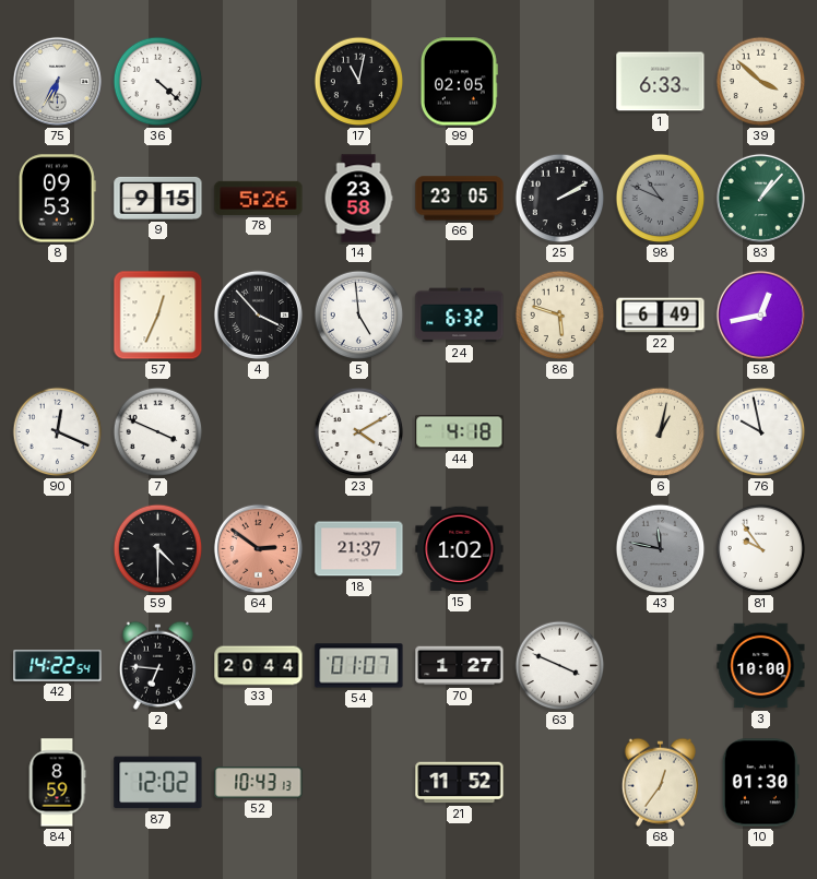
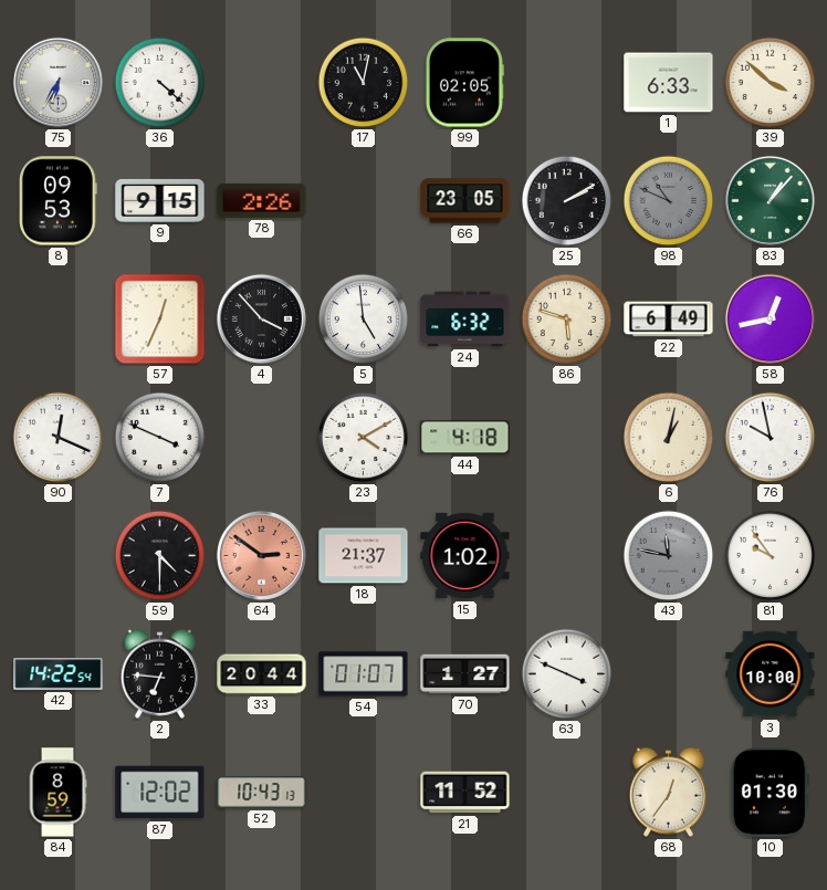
78: 5:26 -> 2:26 (262, 200)
14: 23:58 -> none (358, 199)
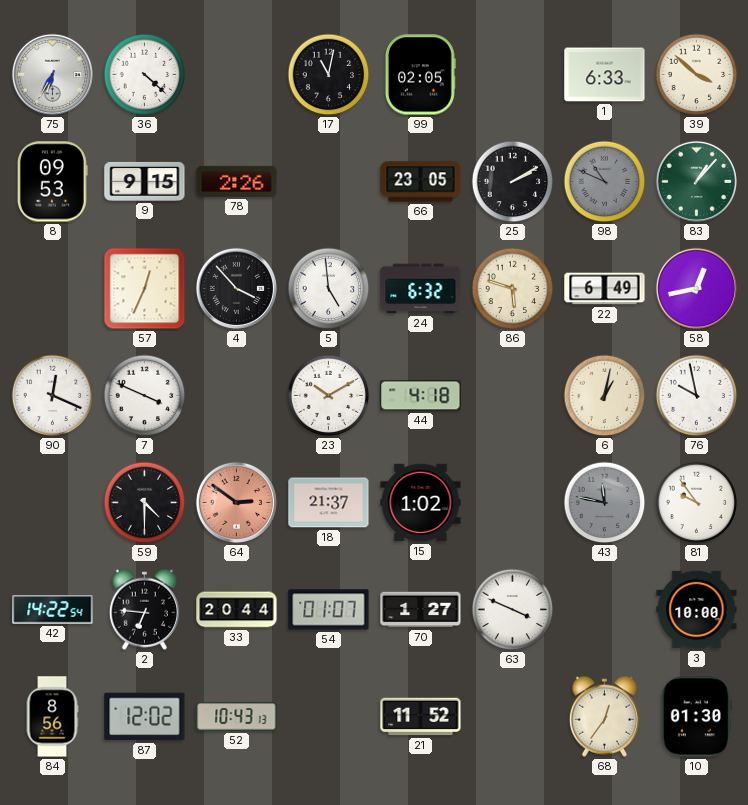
23: 4:10 -> 10:10 (329, 396)
84: 8:59 -> 8:56 (52, 717)
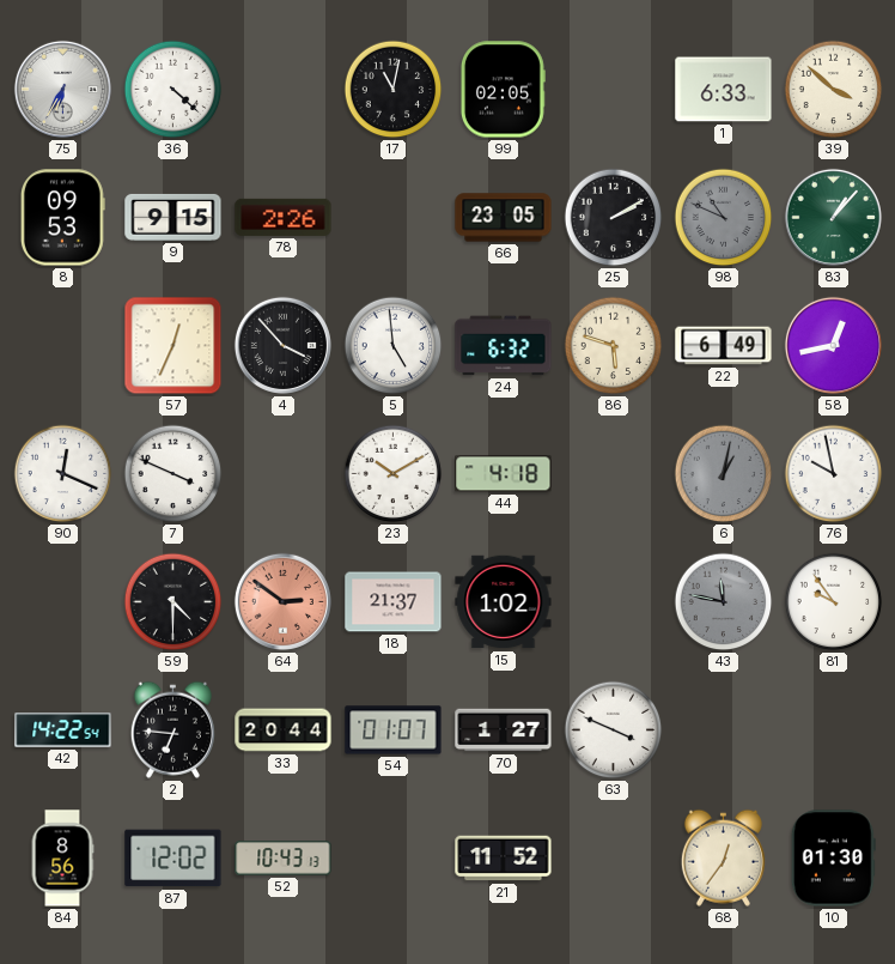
6 dial: cream -> grey (724, 474)
3: 10:00 -> none (697, 610)
